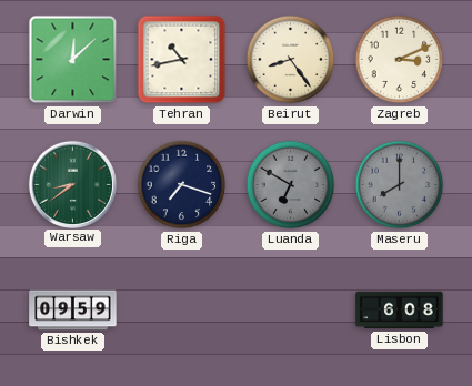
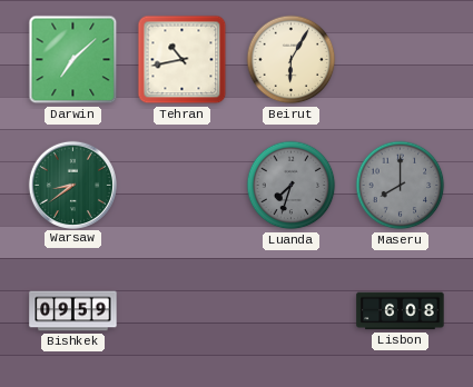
Darwin: 12:08 -> 7:08 (73, 60)
Beirut: 8:24 -> 6:05 (292, 60)
Zagreb: 3:11 -> none (400, 60)
Riga: 7:18 -> none (182, 185)
Luanda: 6:50 -> 7:33 (292, 186)
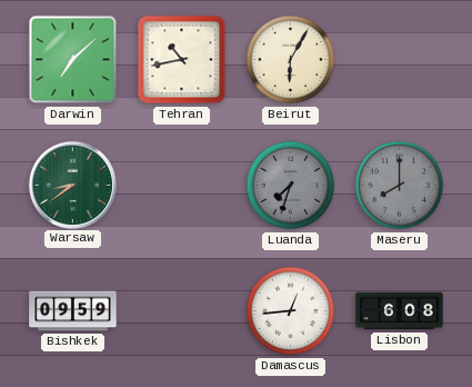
Damascus: none -> 12:44 (291, 311)
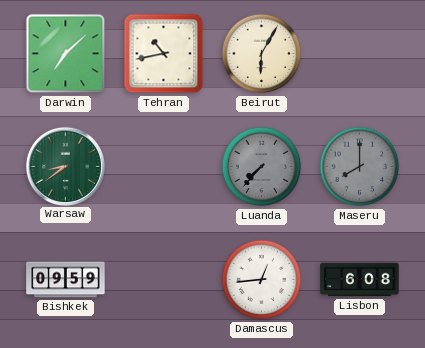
Luanda: 7:33 -> 7:37 (262, 167)
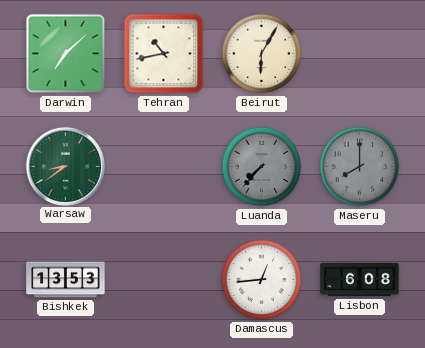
Bishkek: 09:59 -> 13:53 (66, 280)
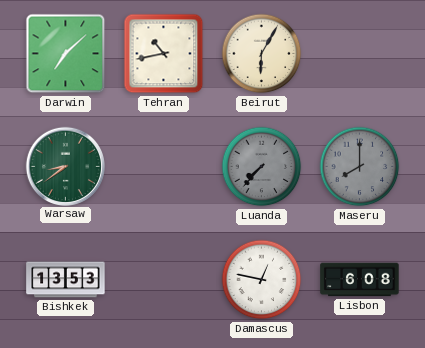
Damascus: 12:44 -> 12:47 (262, 280)
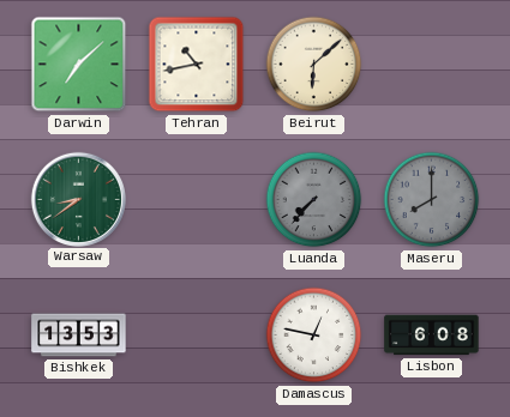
Beirut: 6:05 -> 6:08 (314, 65)
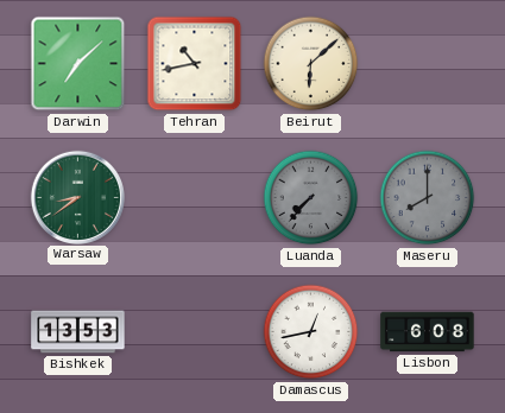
Damascus: 12:47 -> 12:43 (311, 332)
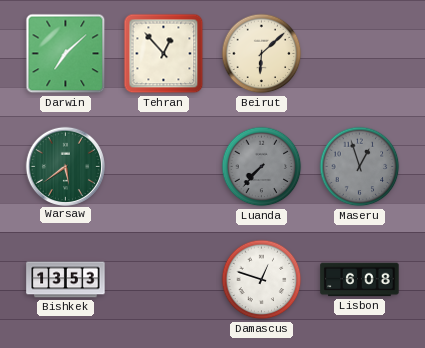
Tehran: 10:43 -> 12:53 (164, 54)
Warsaw: 8:39 -> 5:39 (65, 166)
Maseru: 8:00 -> 12:57 (360, 167)
Damascus: 12:43 -> 12:48 (262, 280)
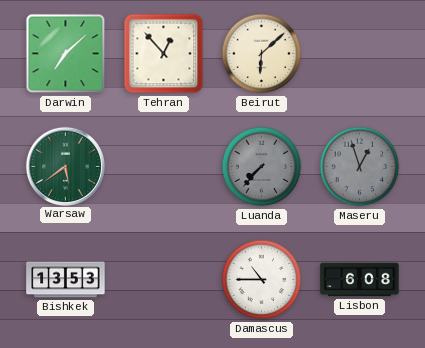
Damascus: 12:48 -> 10:45 (262, 280)
